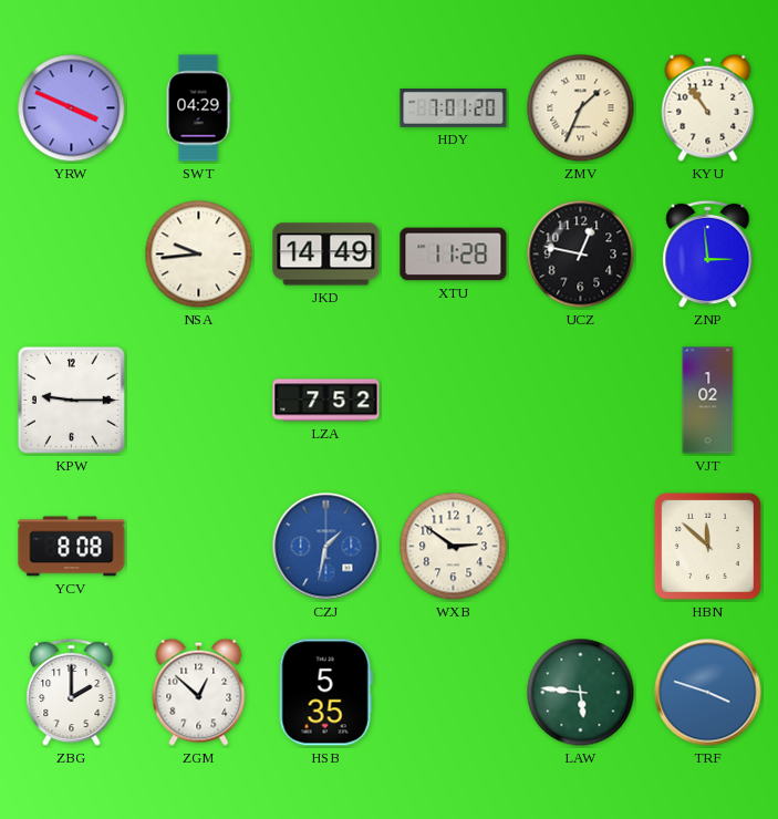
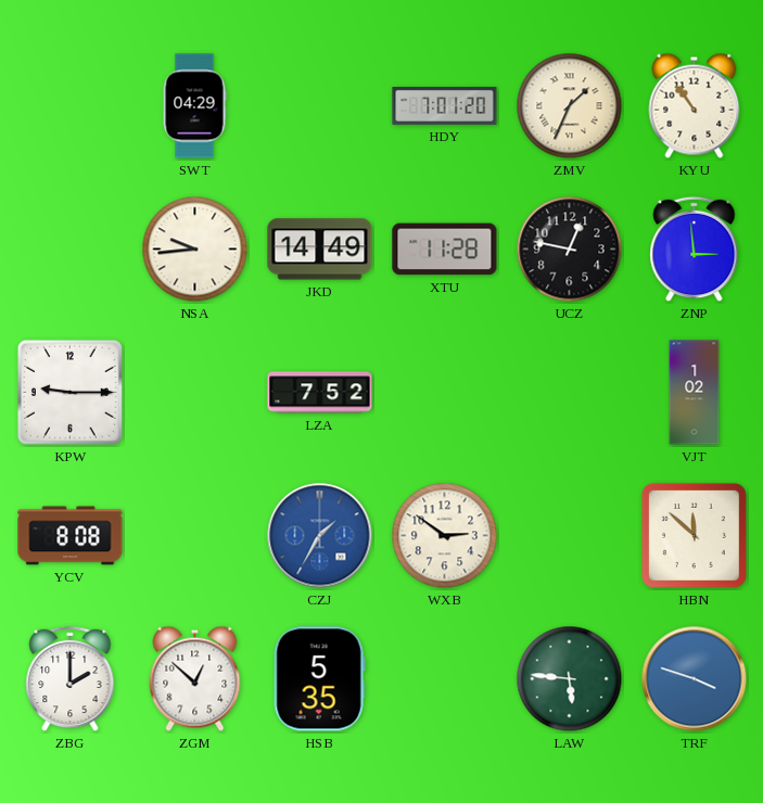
YRW: 3:49 -> none (72, 108)
CZJ: 1:32 -> 1:35 (320, 536)
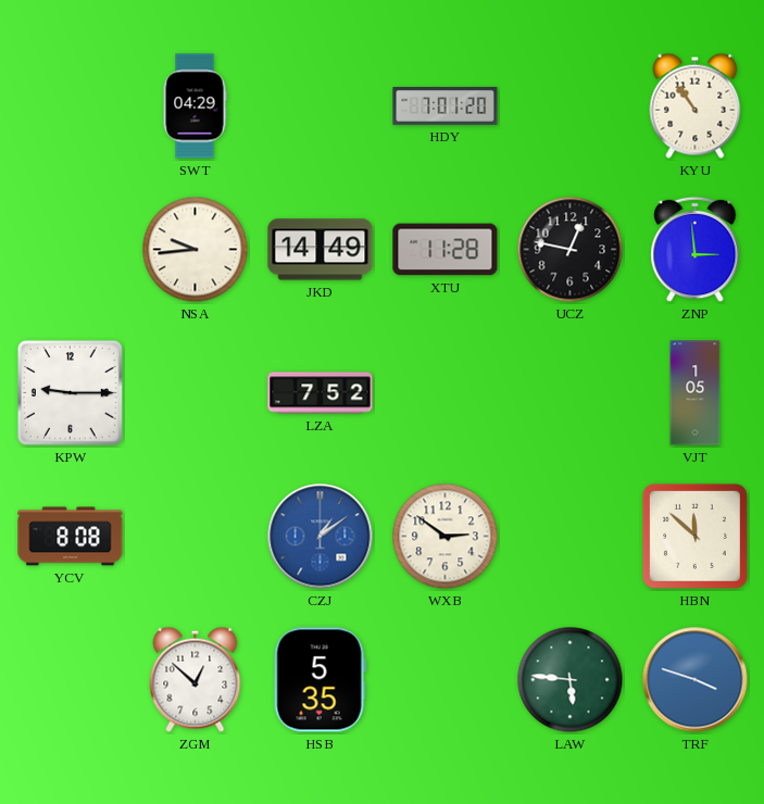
ZMV: 1:34 -> none (570, 106)
VJT: 1:02 -> 1:05 (696, 393)
CZJ: 1:35 -> 1:09 (321, 537)
ZBG: 2:00 -> none (71, 679)
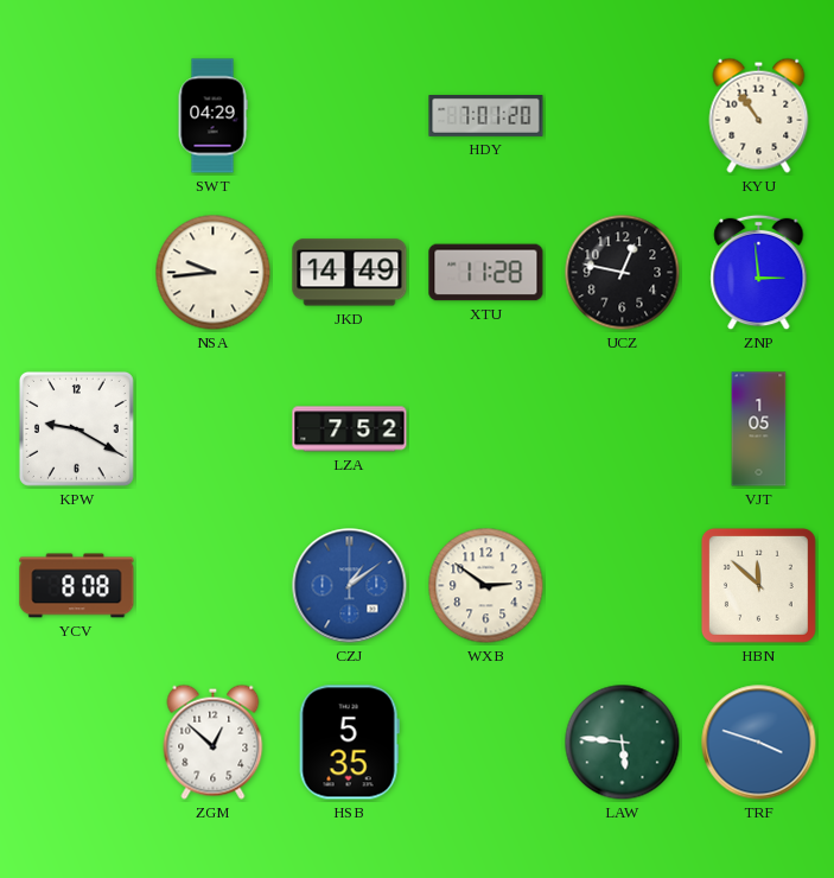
KPW: 9:15 -> 9:20 (76, 428)
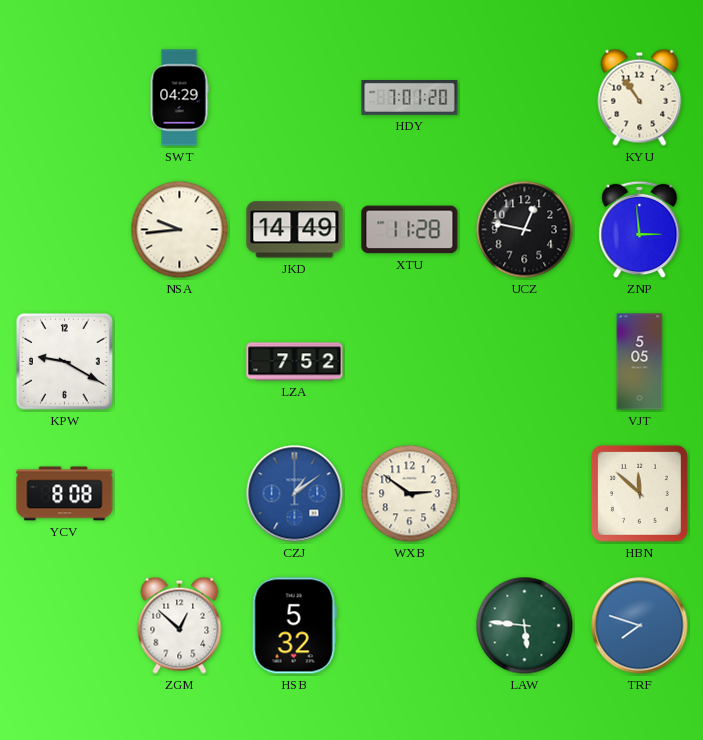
VJT: 1:05 -> 5:05 (640, 362)
HSB: 5:35 -> 5:32 (294, 626)
TRF: 3:48 -> 7:48 (640, 626)
